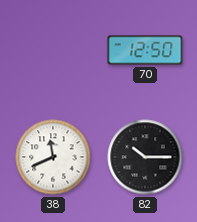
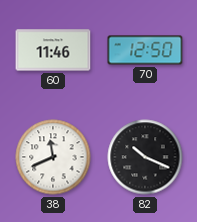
60: none -> 11:46 (53, 50)
82: 10:15 -> 10:19 (145, 157)
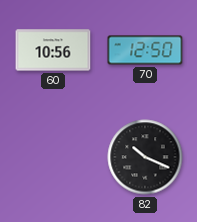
60: 11:46 -> 10:56 (53, 50)
38: 11:41 -> none (53, 157)
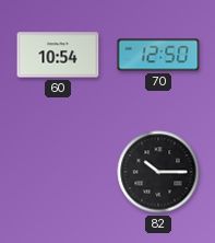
60: 10:56 -> 10:54 (58, 55)
82: 10:19 -> 10:15 (158, 172)
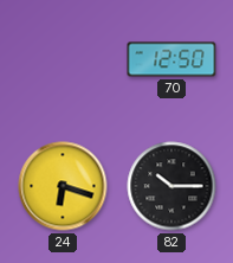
60: 10:54 -> none (58, 55)
24: none -> 6:18 (63, 186)
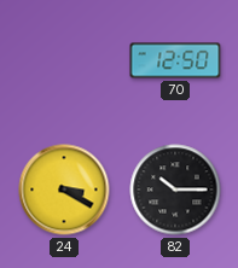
24: 6:18 -> 3:20 (64, 190)
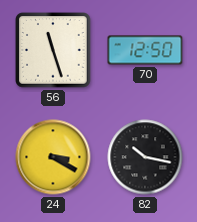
56: none -> 11:27 (53, 50)
82: 10:15 -> 10:17 (145, 157)
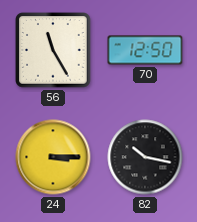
56: 11:27 -> 11:25 (53, 50)
24: 3:20 -> 3:15 (53, 157)
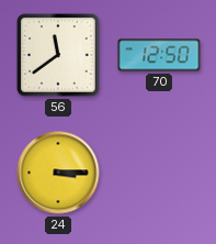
56: 11:25 -> 11:39 (58, 55)
82: 10:17 -> none (145, 157)
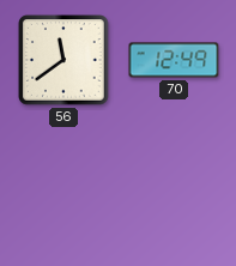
70: 12:50 -> 12:49 (174, 60)
24: 3:15 -> none (58, 173)
